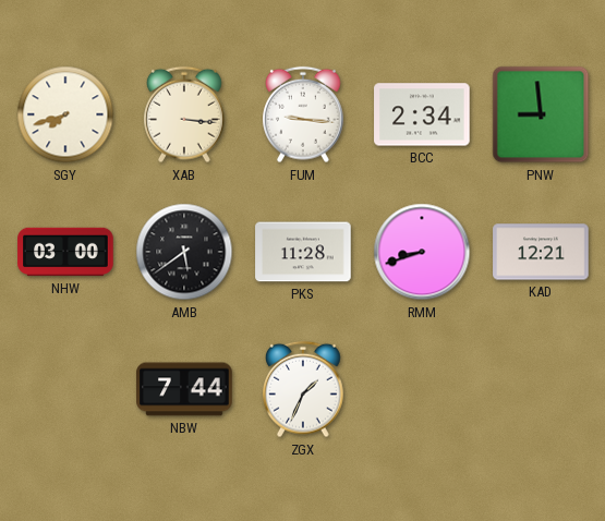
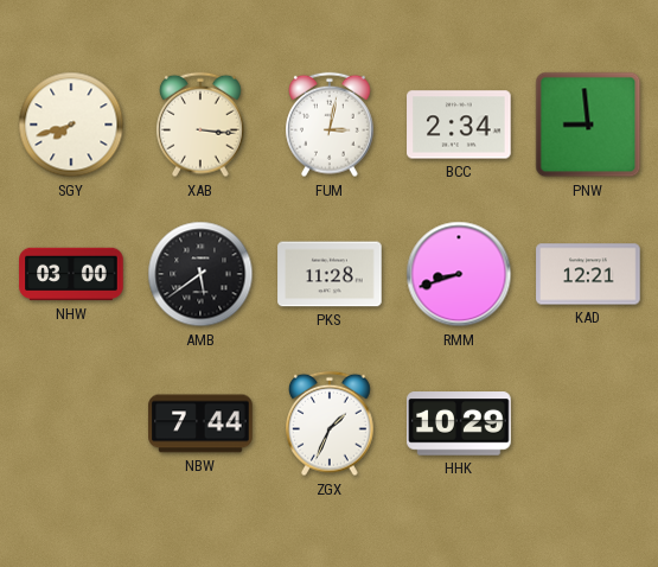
FUM: 9:16 -> 3:02 (331, 125)
HHK: none -> 10:29 (459, 423)
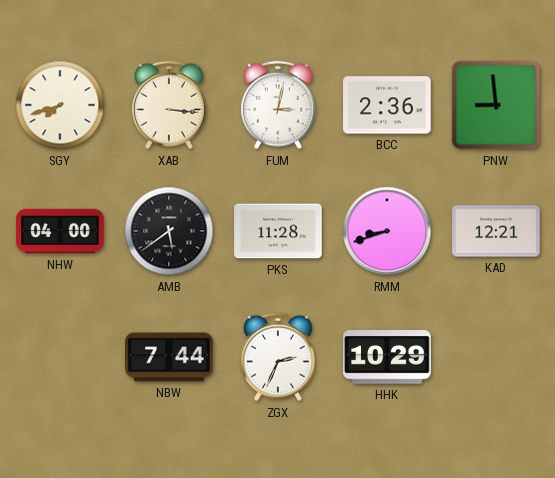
BCC: 2:34 -> 2:36 (387, 105)
NHW: 03:00 -> 04:00 (60, 231)
ZGX: 1:34 -> 2:34 (279, 357)
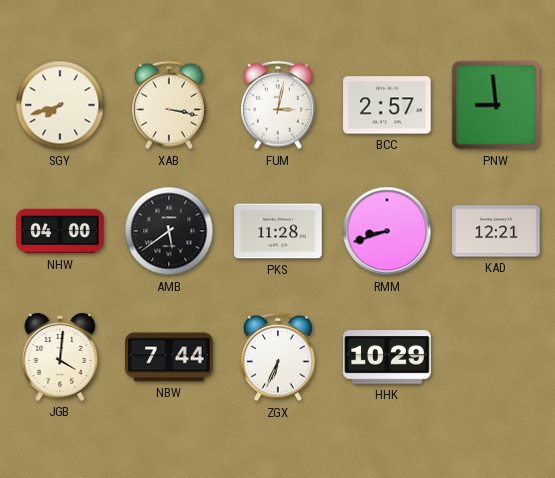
XAB: 3:16 -> 3:17 (170, 105)
BCC: 2:36 -> 2:57 (387, 105)
JGB: none -> 4:01 (60, 357)
ZGX: 2:34 -> 6:34 (279, 357)
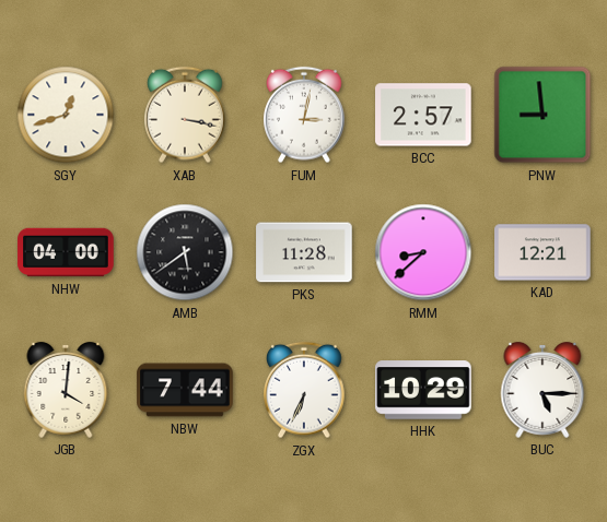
SGY: 7:42 -> 12:42 (66, 115)
RMM: 8:42 -> 8:38 (423, 252)
BUC: none -> 5:15 (542, 390)
